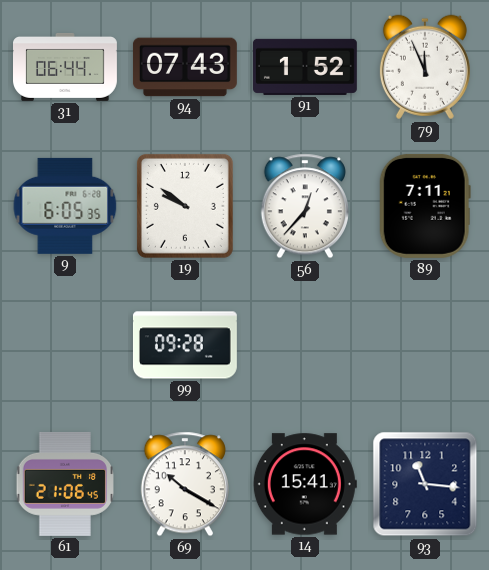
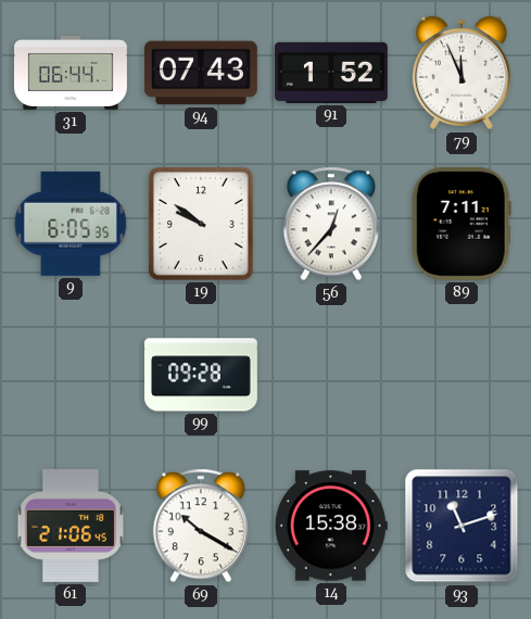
14: 15:41 -> 15:38 (331, 526)
93: 11:16 -> 11:12 (462, 526)
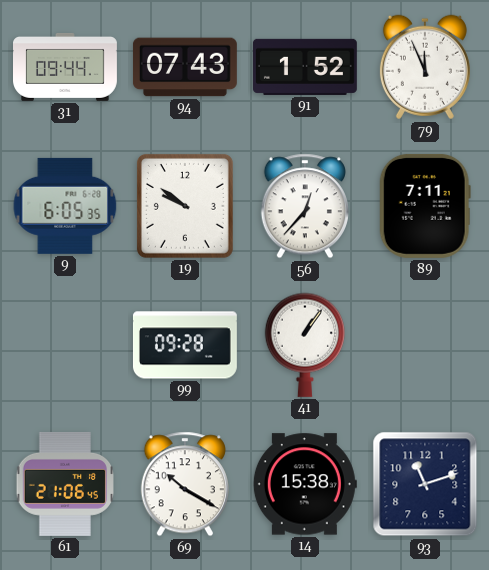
31: 06:44 -> 09:44 (66, 67)
41: none -> 1:06 (305, 345)
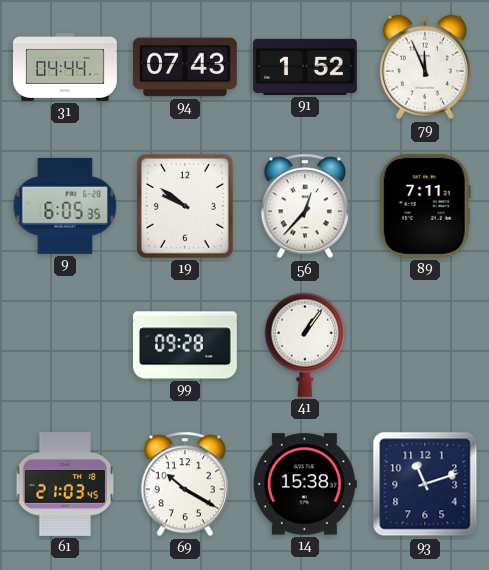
31: 09:44 -> 04:44 (66, 67)
61: 21:06 -> 21:03 (64, 484)
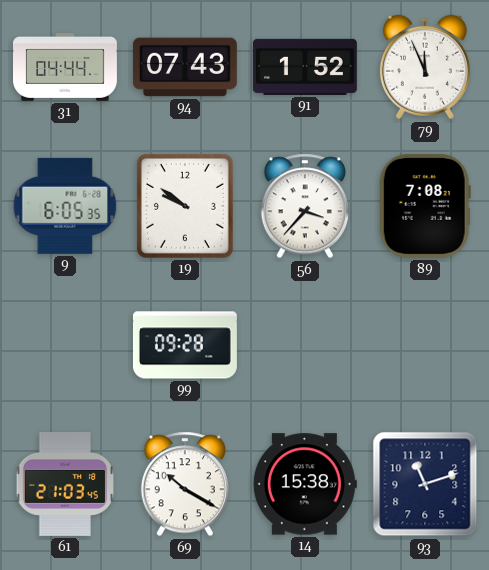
56: 12:37 -> 3:37 (305, 206)
89: 7:11 -> 7:08 (425, 206)
41: 1:06 -> none (305, 345)
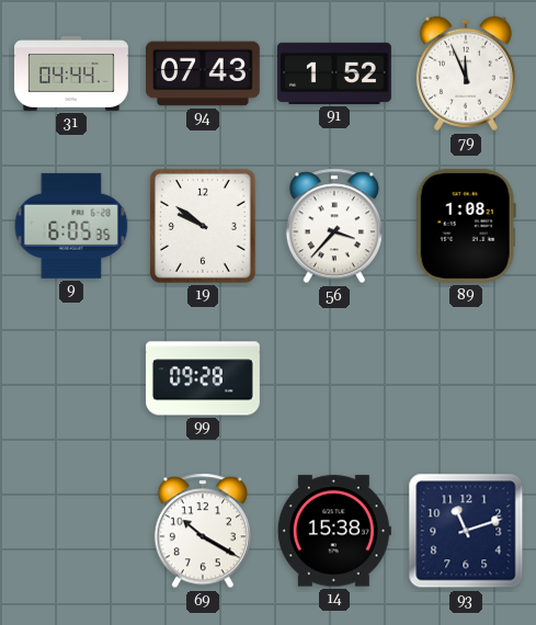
89: 7:08 -> 1:08 (466, 226)
61: 21:03 -> none (64, 484)
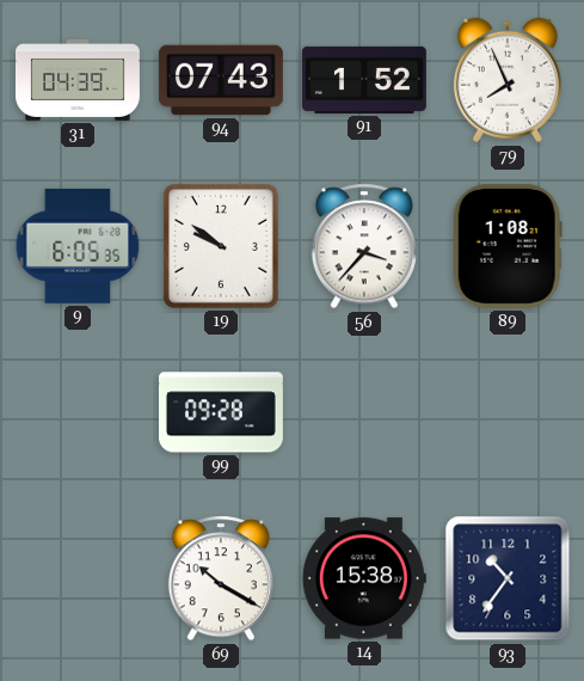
31: 04:44 -> 04:39 (79, 80)
79: 11:56 -> 7:56 (508, 80)
93: 11:12 -> 10:36 (508, 578)
